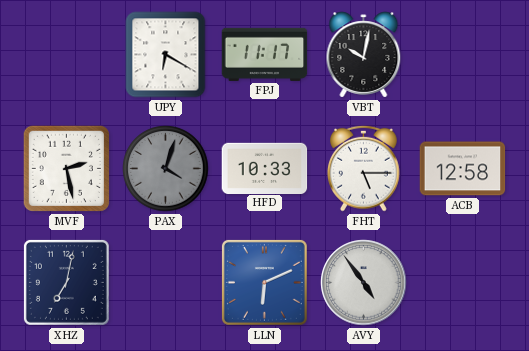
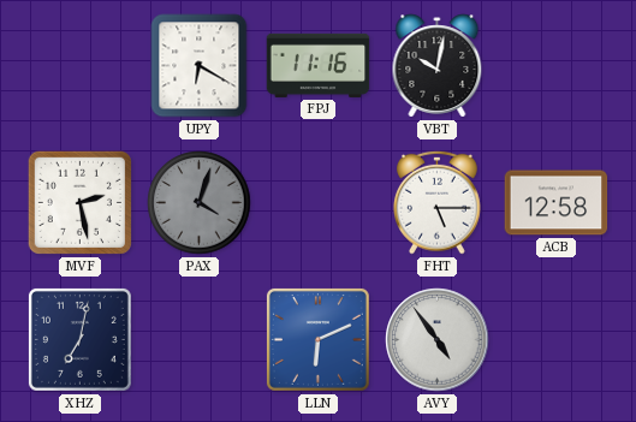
FPJ: 11:17 -> 11:16 (319, 65)
HFD: 10:33 -> none (265, 168)
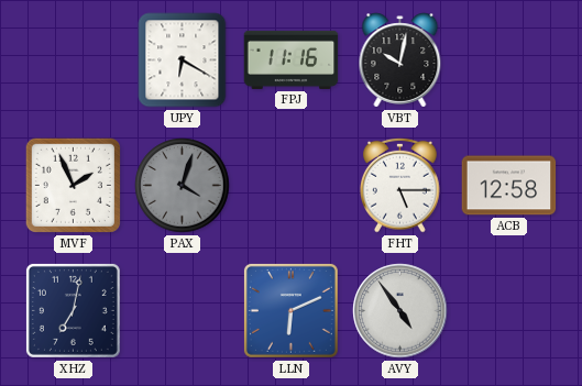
MVF: 2:28 -> 1:56 (73, 185)
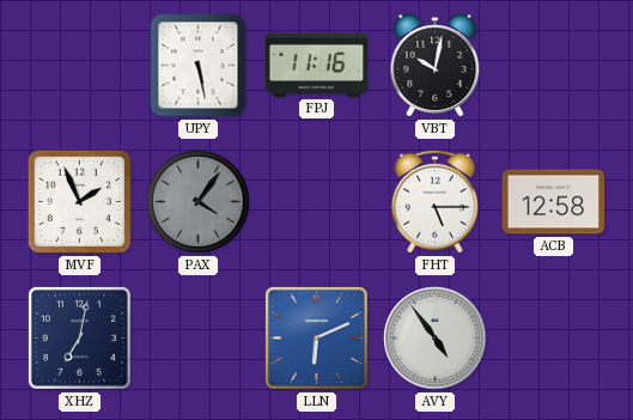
UPY: 6:20 -> 5:28 (199, 66)
PAX: 4:03 -> 4:06 (199, 202)
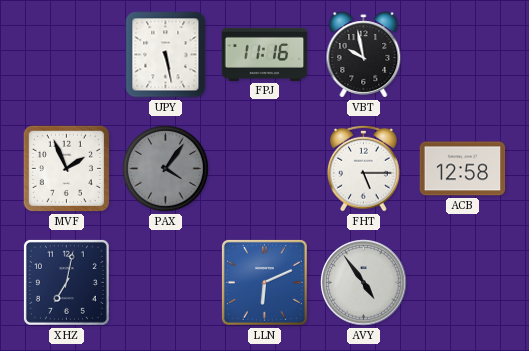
VBT: 10:02 -> 9:58 (364, 55)
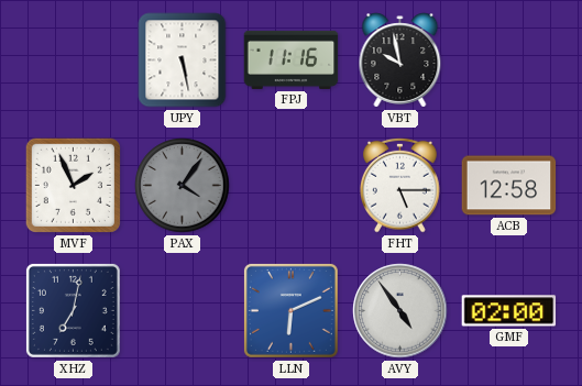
GMF: none -> 02:00 (509, 311)
